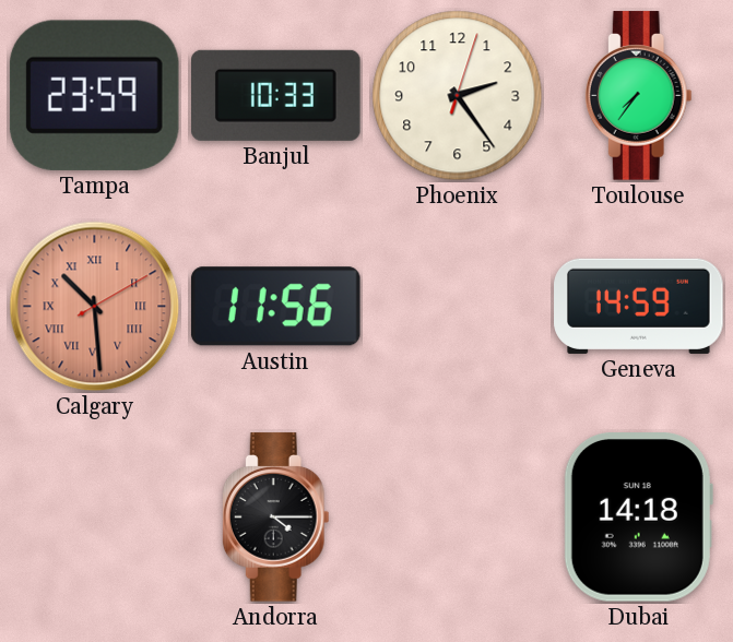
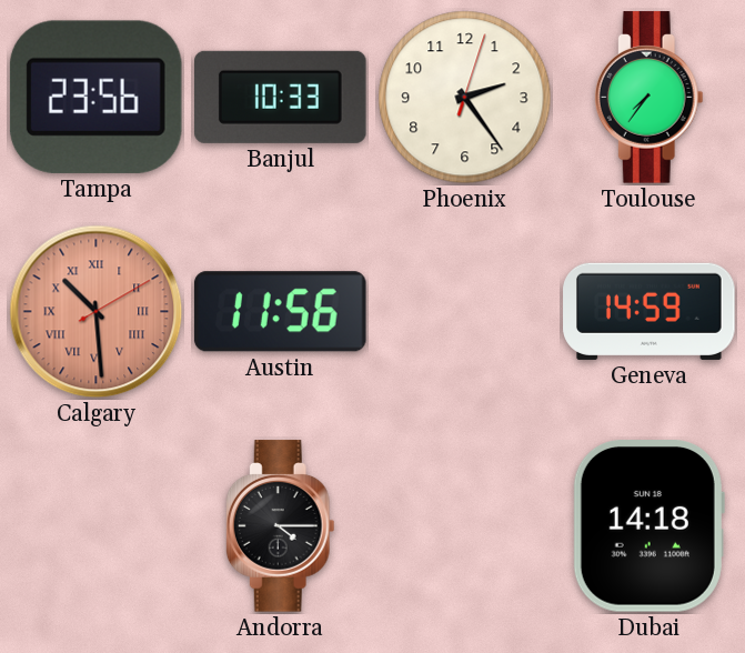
Tampa: 23:59 -> 23:56 (95, 97)
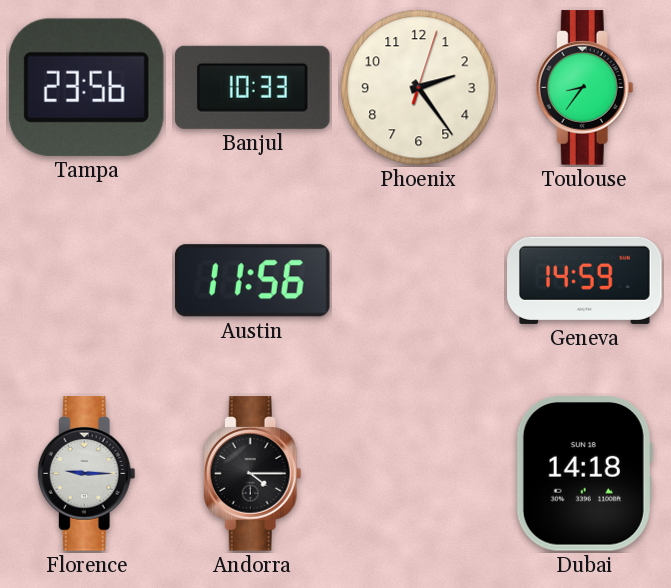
Toulouse: 7:36 -> 8:36 (584, 88)
Calgary: 10:29 -> none (97, 312)
Florence: none -> 9:15 (86, 474)
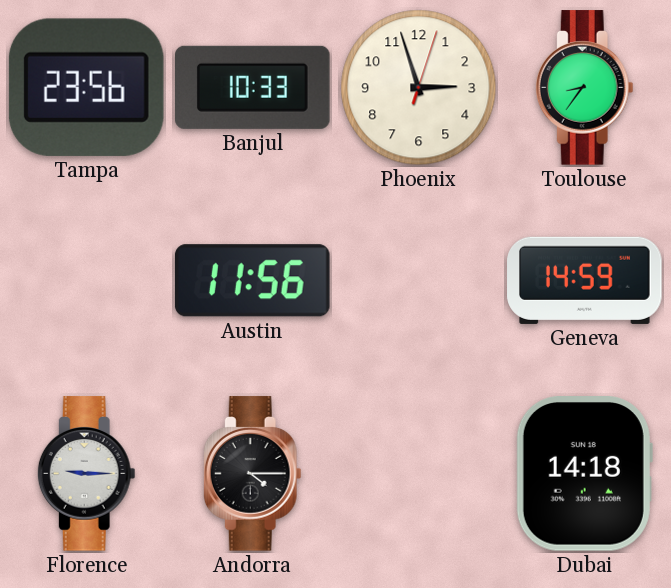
Phoenix: 2:24 -> 2:57 (419, 88)
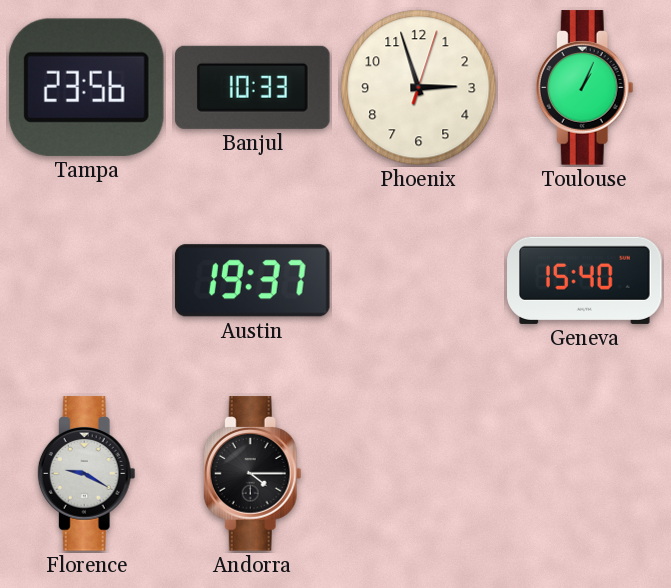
Toulouse: 8:36 -> 1:04 (584, 88)
Austin: 11:56 -> 19:37 (252, 281)
Geneva: 14:59 -> 15:40 (585, 280)
Florence: 9:15 -> 9:20 (86, 474)
Dubai: 14:18 -> none (584, 474)
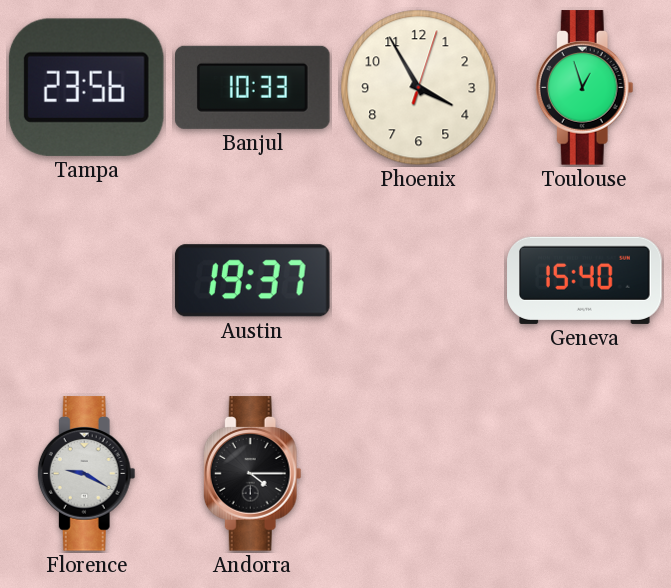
Phoenix: 2:57 -> 3:55 (419, 88)
Toulouse: 1:04 -> 12:57 (584, 88)
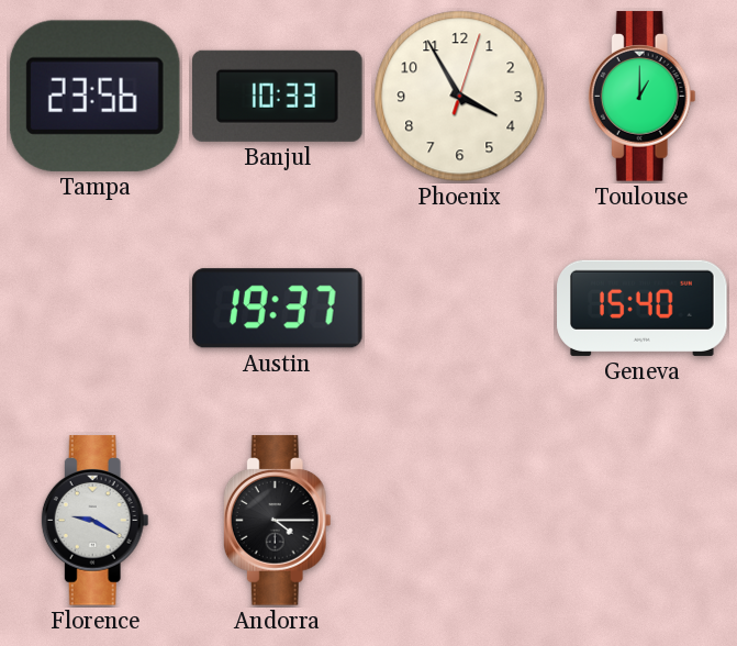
Toulouse: 12:57 -> 1:00 (641, 97)
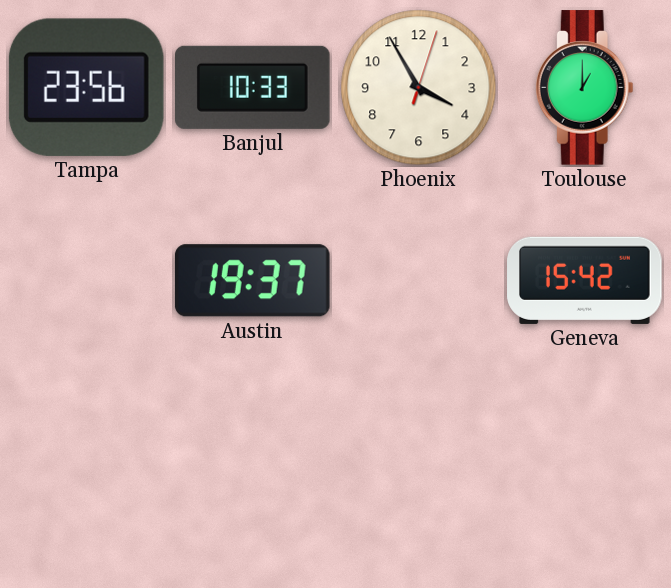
Geneva: 15:40 -> 15:42 (585, 280)
Florence: 9:20 -> none (94, 521)
Andorra: 4:15 -> none (277, 521)
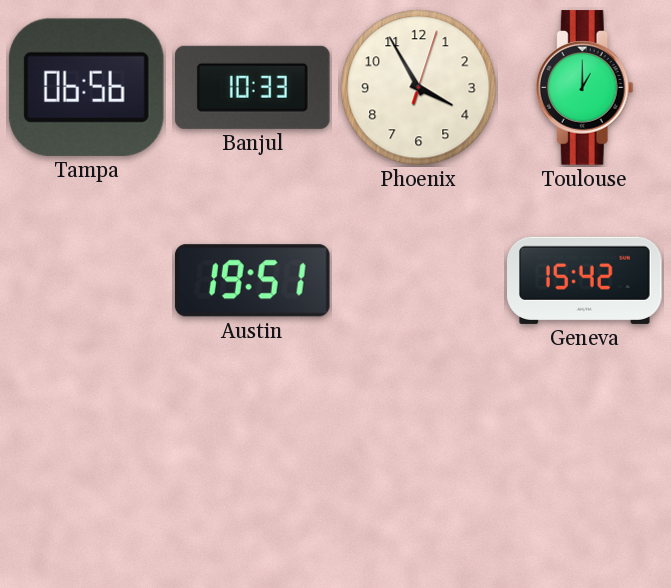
Tampa: 23:56 -> 06:56 (86, 87)
Austin: 19:37 -> 19:51 (252, 281)
